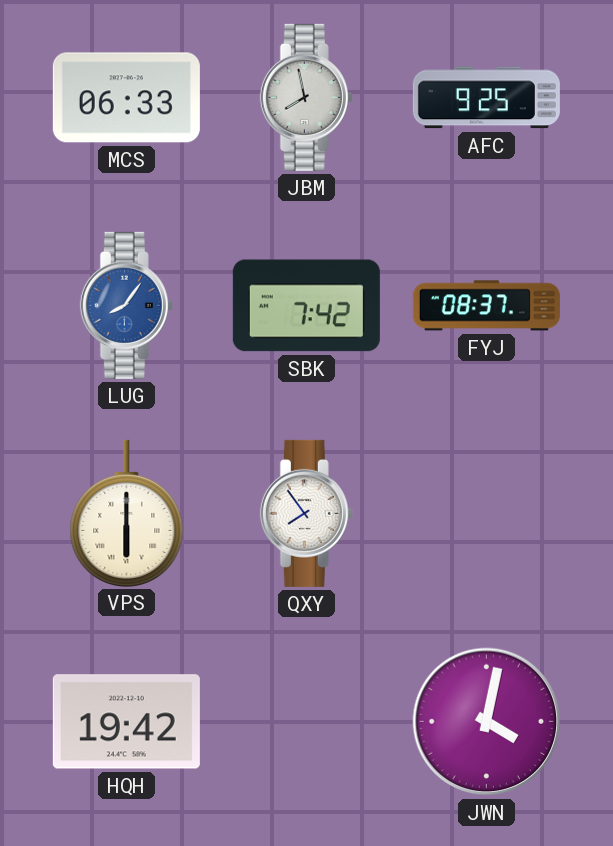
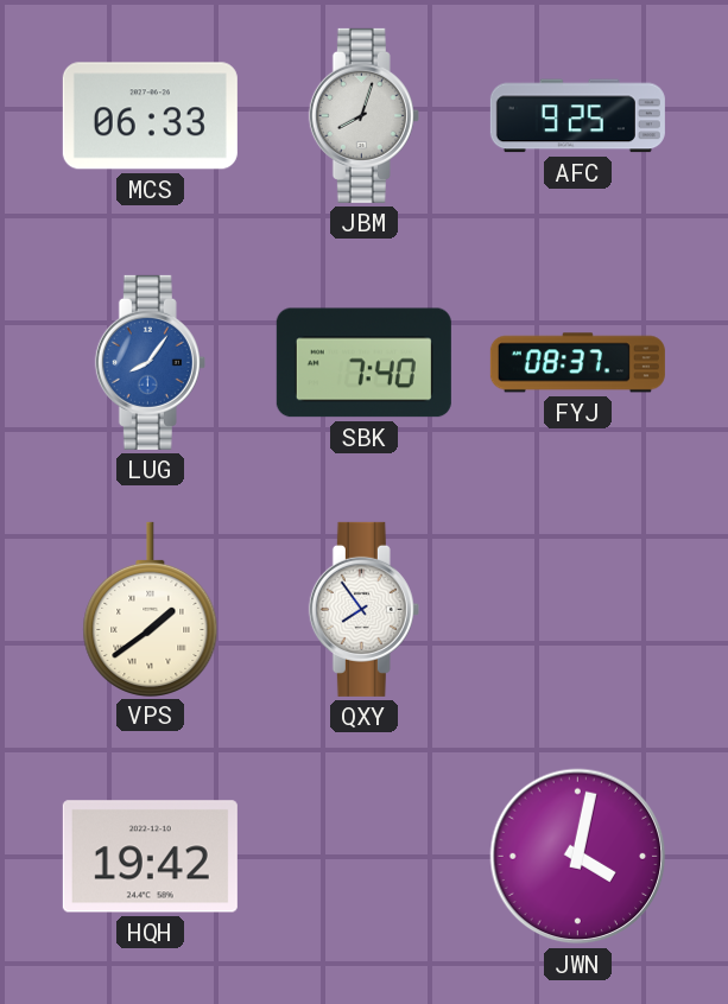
JBM: 7:58 -> 8:03 (363, 115)
SBK: 7:42 -> 7:40 (363, 363)
VPS: 6:00 -> 1:39 (151, 609)
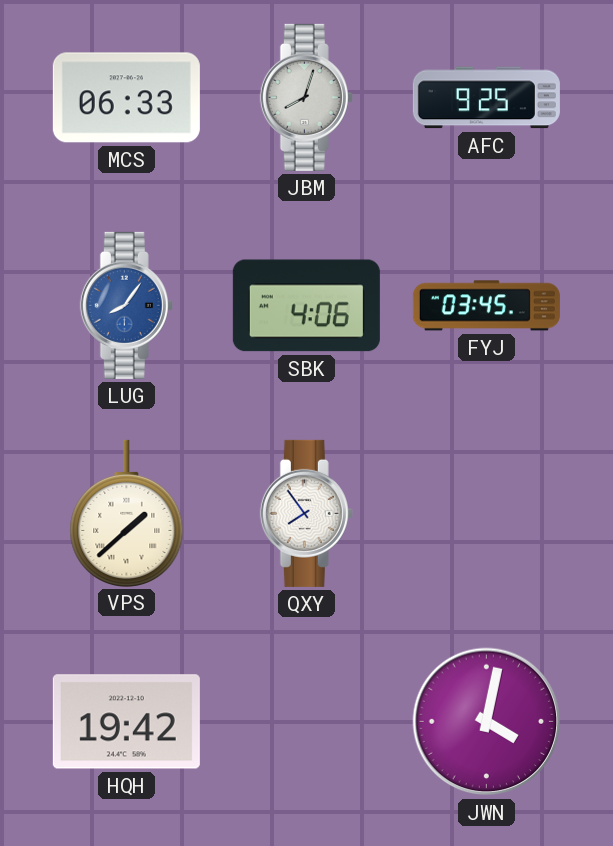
SBK: 7:40 -> 4:06 (306, 306)
FYJ: 08:37 -> 03:45 (486, 306)
VPS: 1:39 -> 1:38 (127, 513)
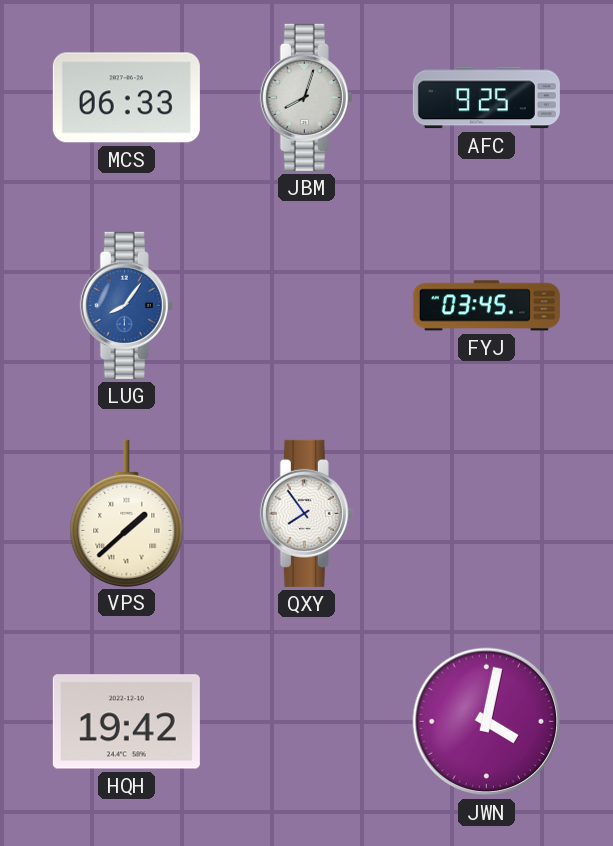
SBK: 4:06 -> none (306, 306)
